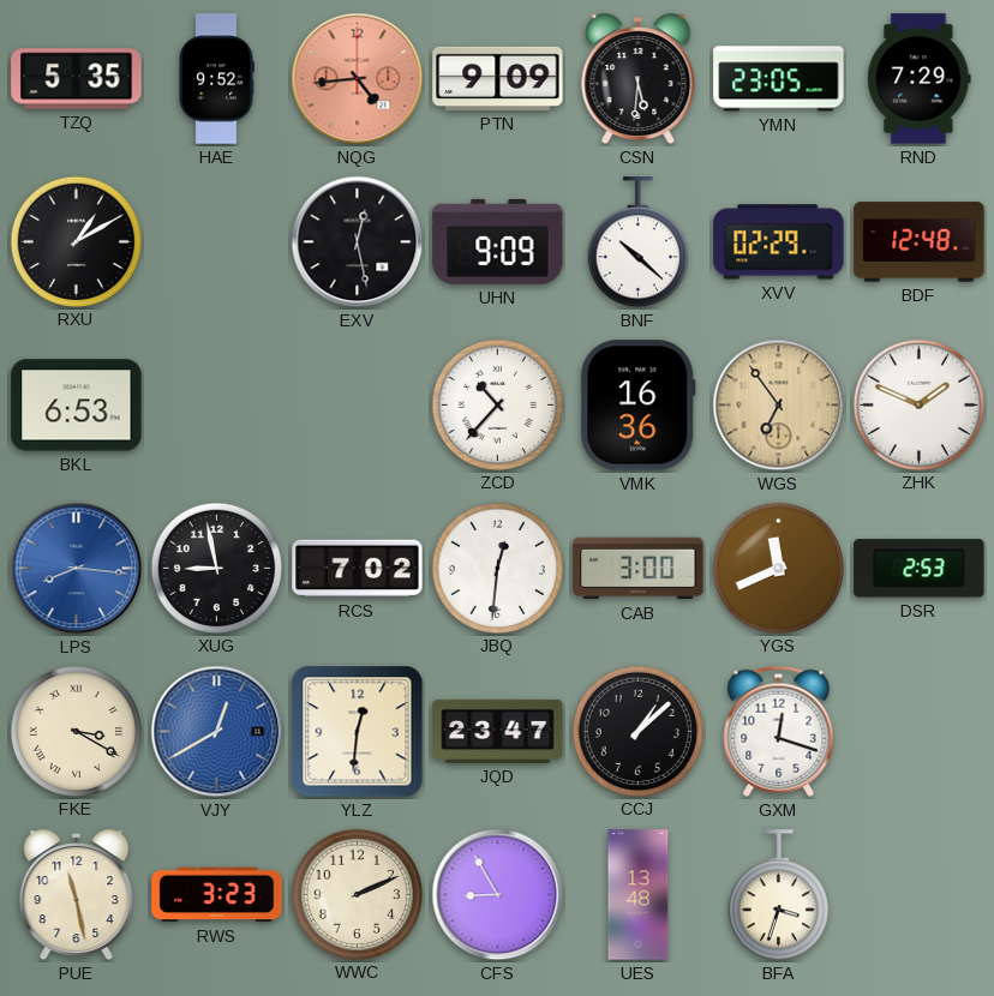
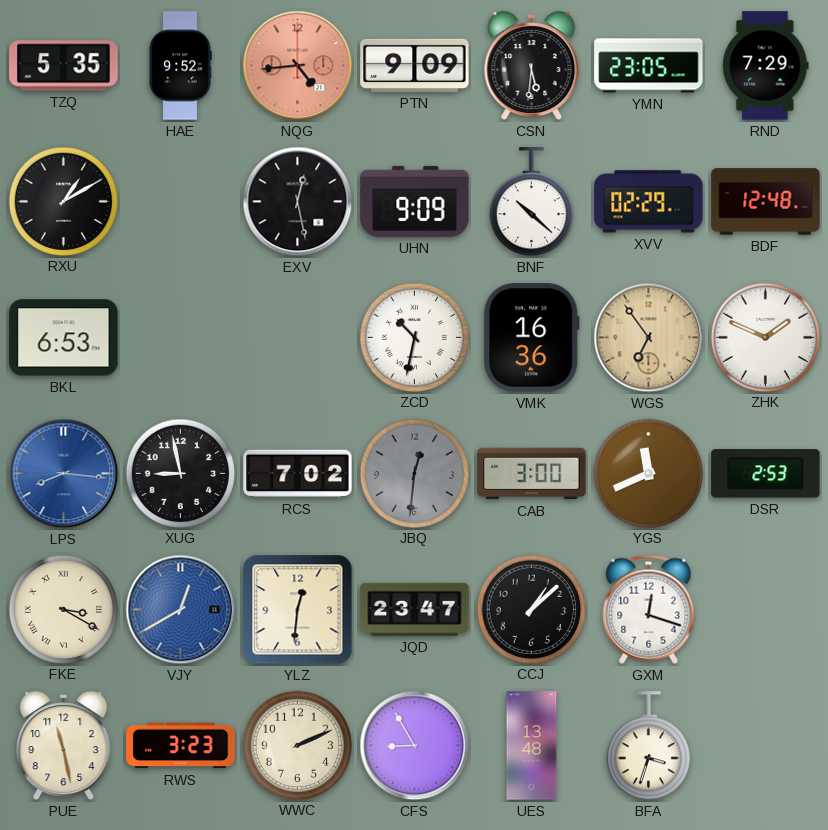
ZCD: 10:37 -> 10:32 (414, 337)
JBQ dial: white -> grey (414, 473)
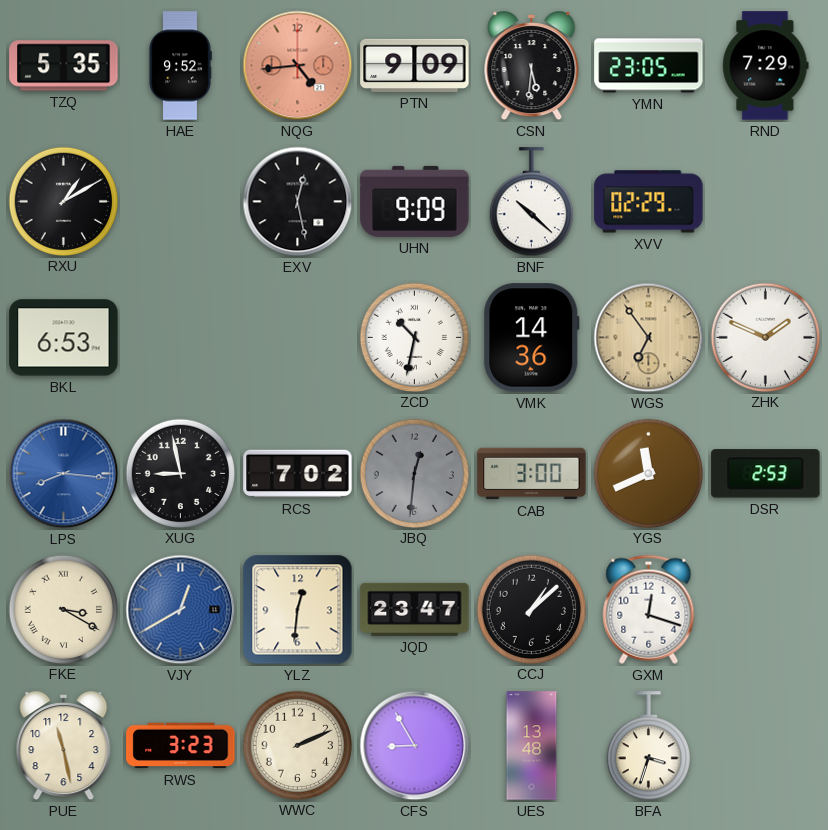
BDF: 12:48 -> none (766, 202)
VMK: 16:36 -> 14:36 (532, 338)
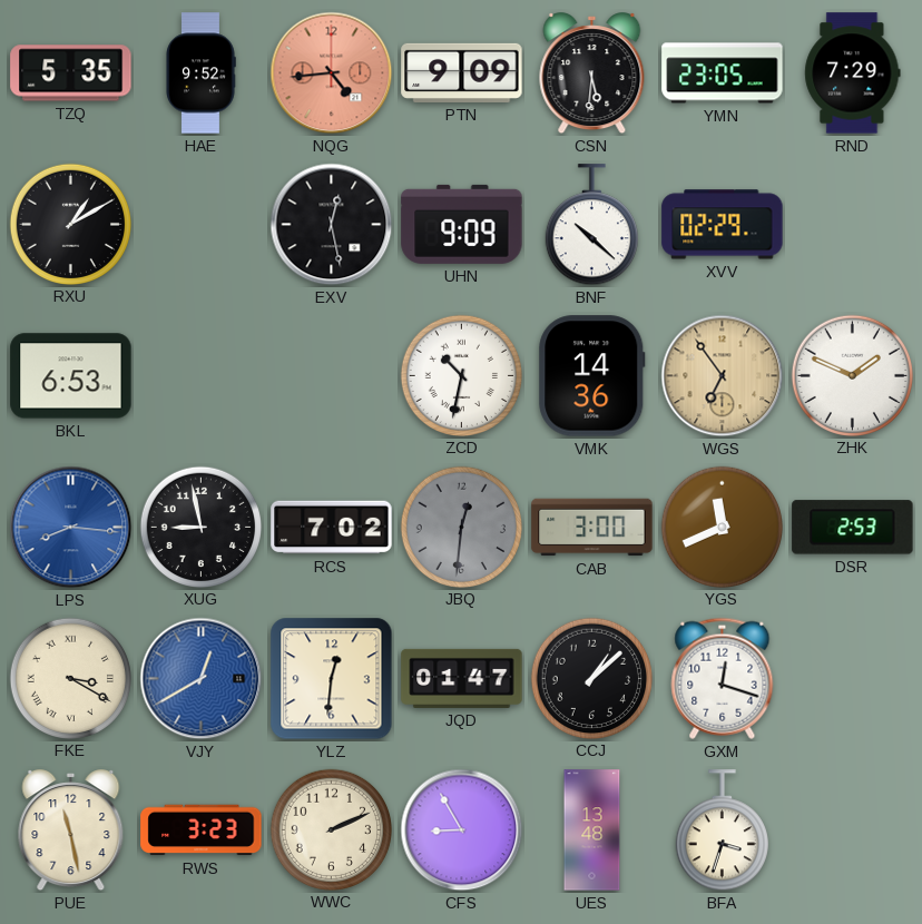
JQD: 23:47 -> 01:47 (462, 678)
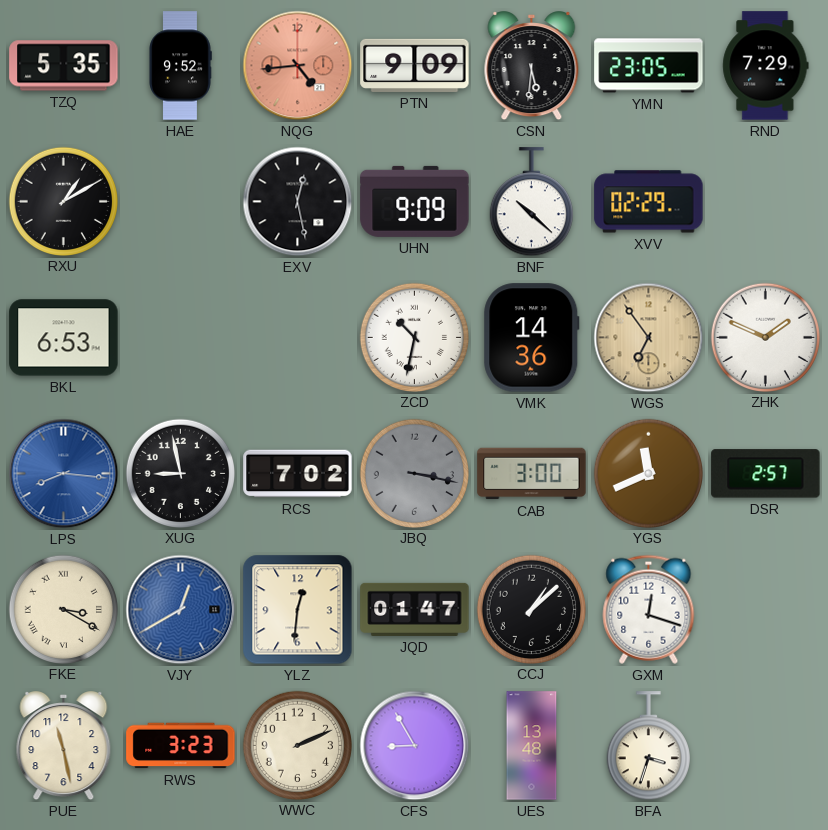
JBQ: 12:31 -> 3:17 (414, 473)
DSR: 2:53 -> 2:57 (766, 474)
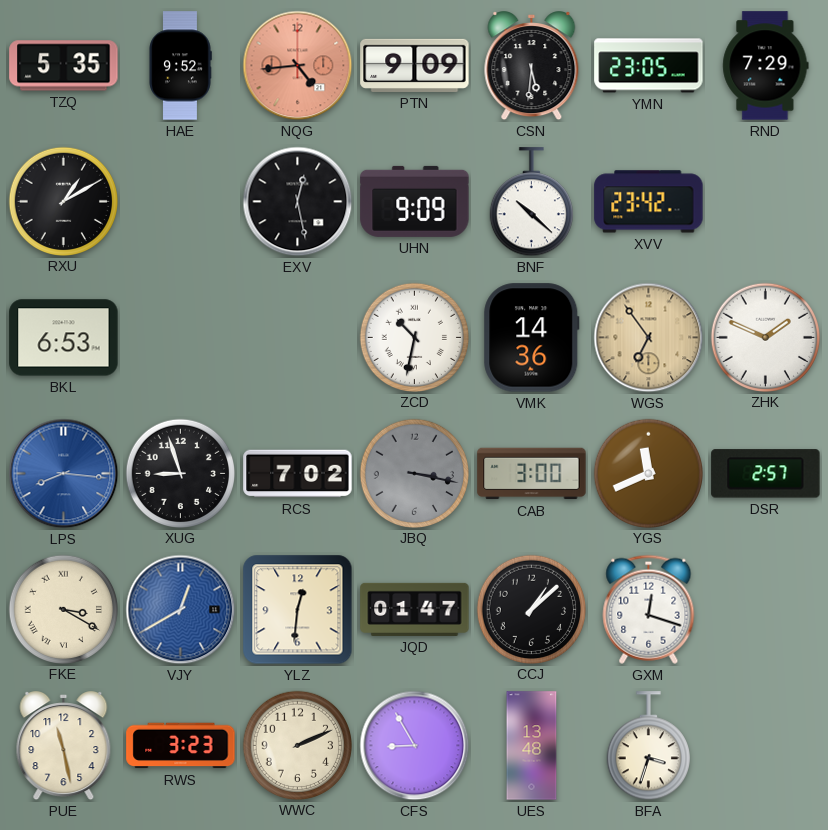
XVV: 02:29 -> 23:42 (649, 202)
XUG: 8:58 -> 8:57 (180, 473)
